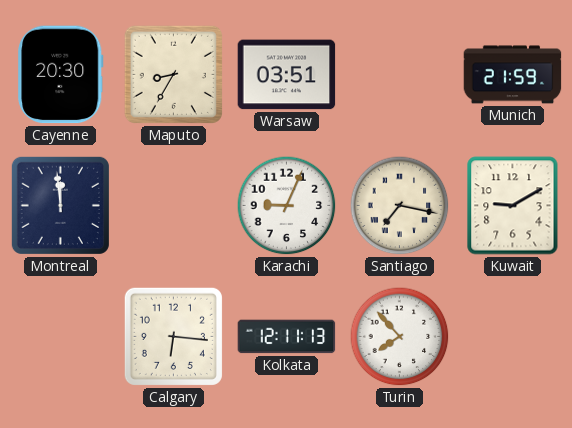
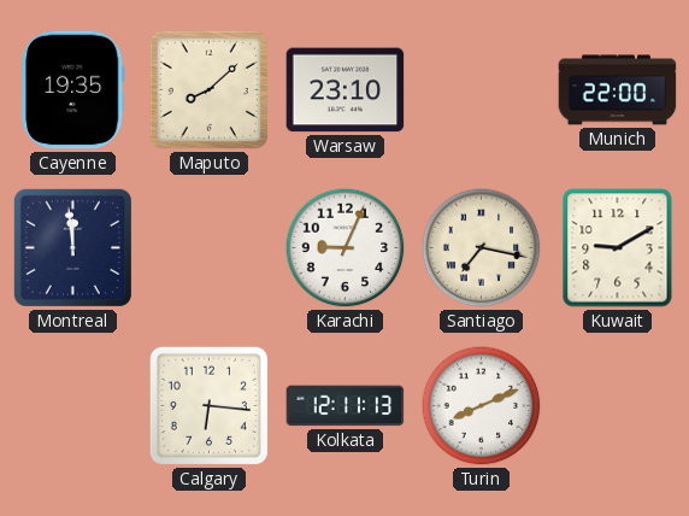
Cayenne: 20:30 -> 19:35 (73, 90)
Maputo: 8:35 -> 8:08 (208, 89)
Warsaw: 03:51 -> 23:10 (346, 90)
Munich: 21:59 -> 22:00 (618, 90)
Turin: 7:53 -> 8:11 (482, 406)
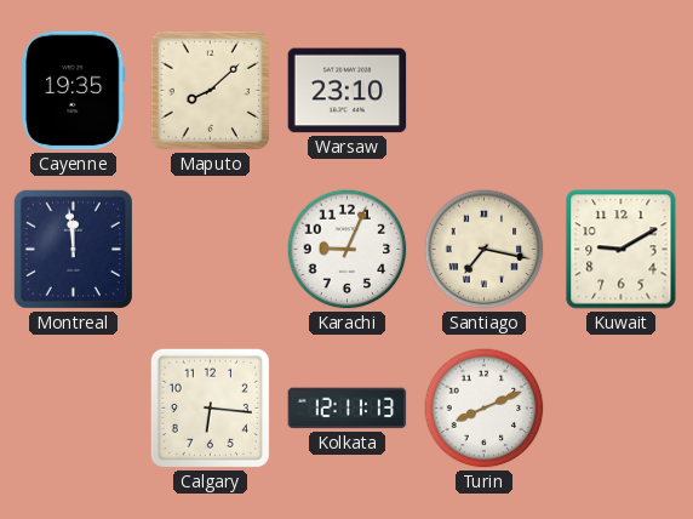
Munich: 22:00 -> none (618, 90)
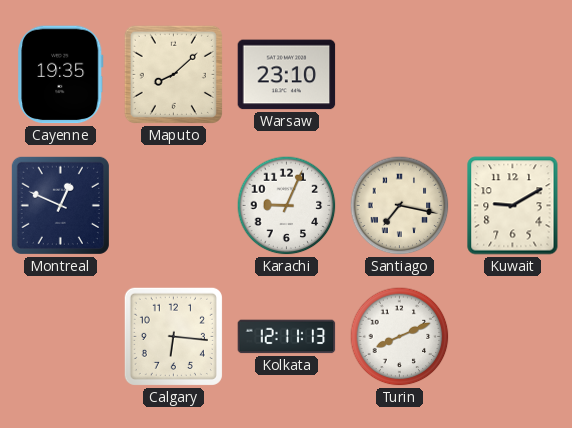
Montreal: 11:59 -> 12:49 (60, 205)
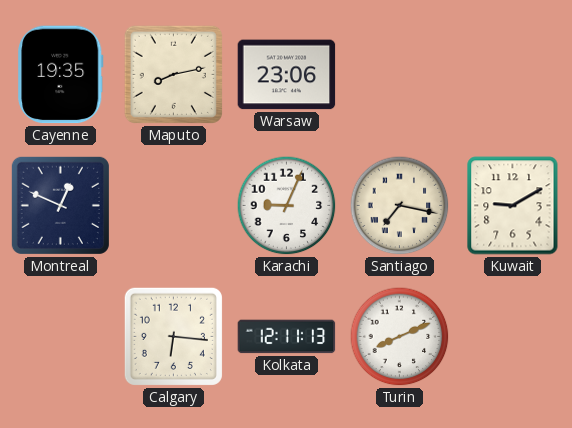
Maputo: 8:08 -> 8:13 (173, 74)
Warsaw: 23:10 -> 23:06 (287, 75)
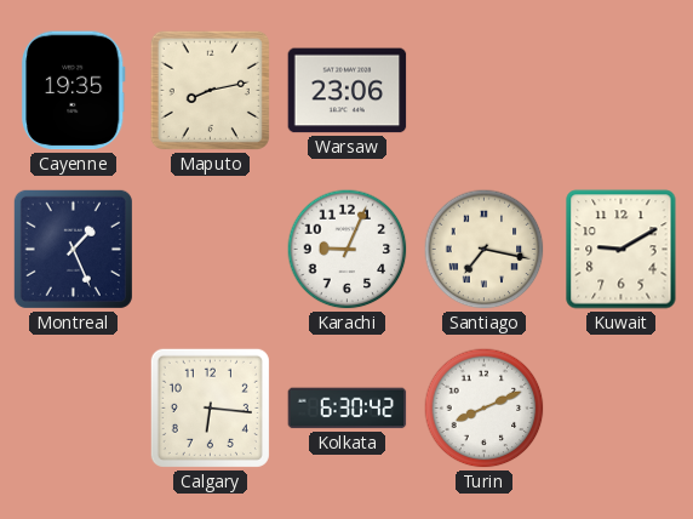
Montreal: 12:49 -> 1:26 (73, 249)
Kolkata: 12:11 -> 6:30 (348, 409)
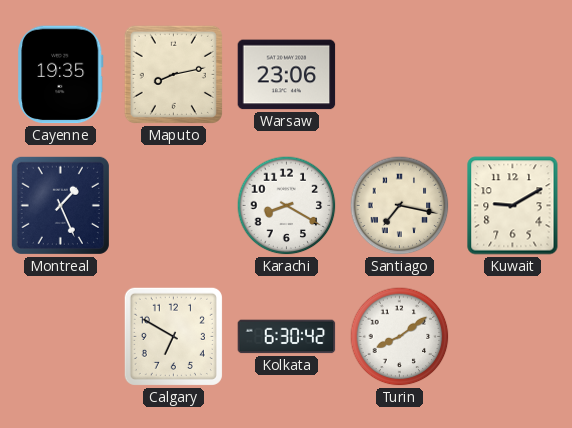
Karachi: 9:04 -> 8:20 (287, 206)
Calgary: 6:16 -> 6:50 (173, 336)
Turin: 8:11 -> 8:09 (400, 337)
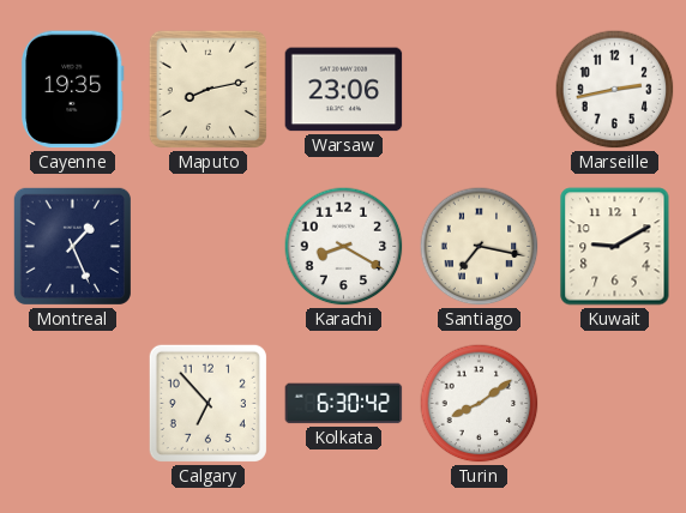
Marseille: none -> 2:43 (615, 90)
Calgary: 6:50 -> 6:53 (207, 403)
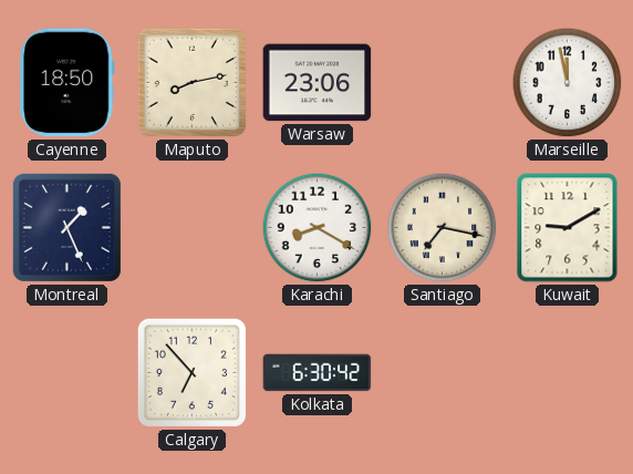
Cayenne: 19:35 -> 18:50 (68, 83)
Marseille: 2:43 -> 11:58 (568, 83)
Turin: 8:09 -> none (480, 404)
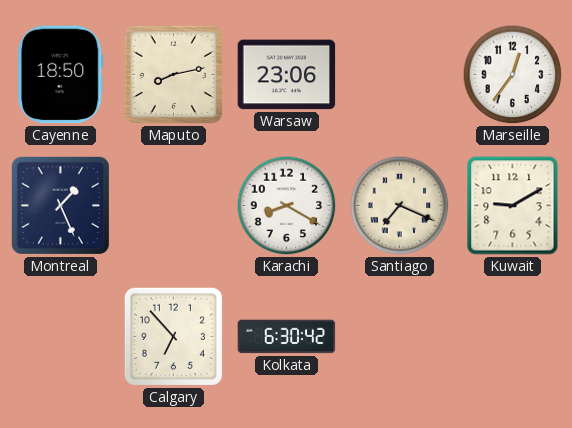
Marseille: 11:58 -> 12:36 (513, 75)
Santiago: 7:17 -> 7:19 (400, 206)
